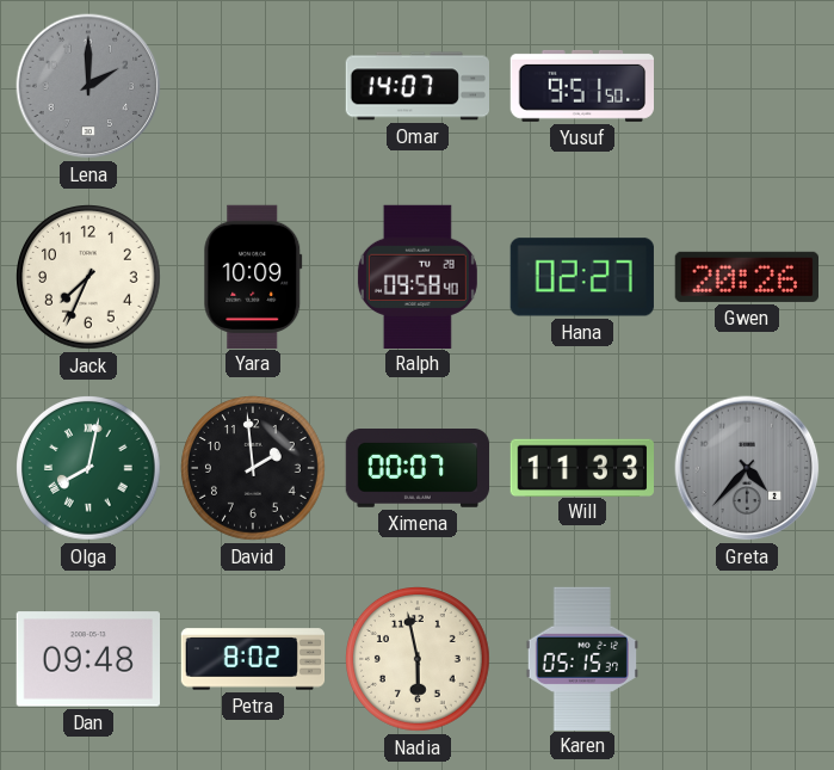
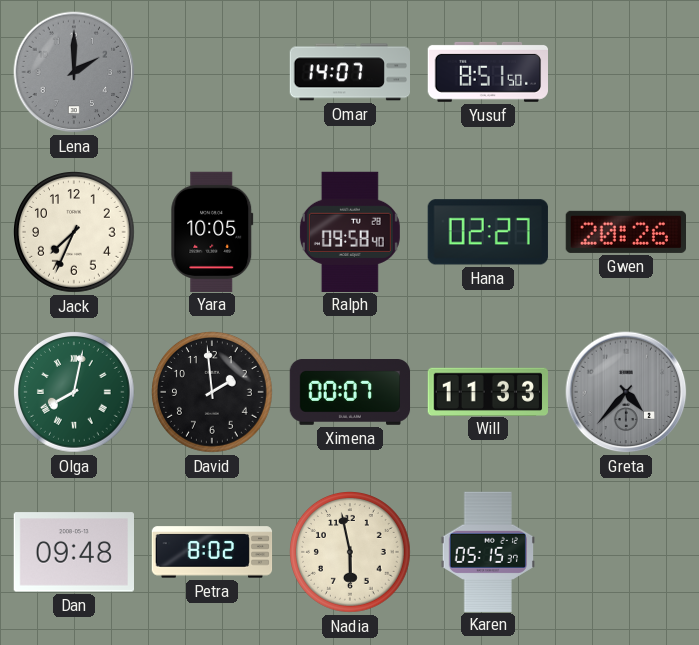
Yusuf: 9:51 -> 8:51 (487, 72)
Yara: 10:09 -> 10:05 (212, 231)
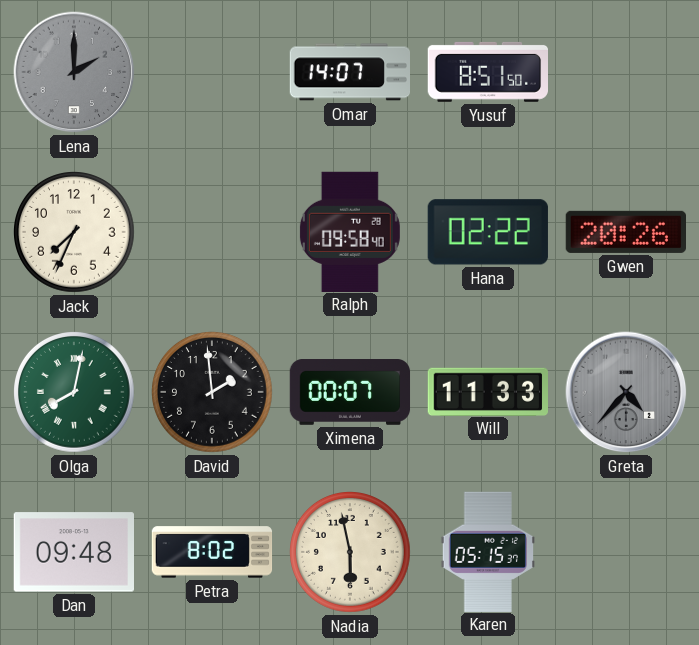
Yara: 10:05 -> none (212, 231)
Hana: 02:27 -> 02:22 (488, 232)
